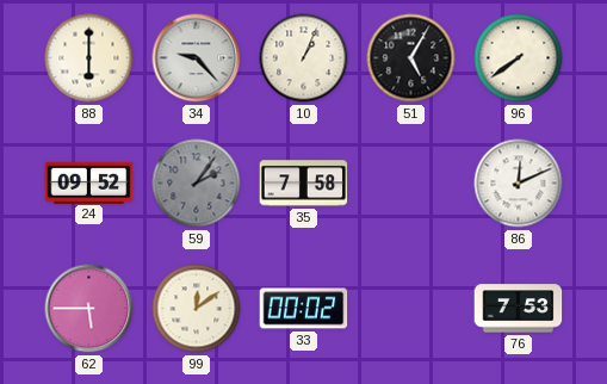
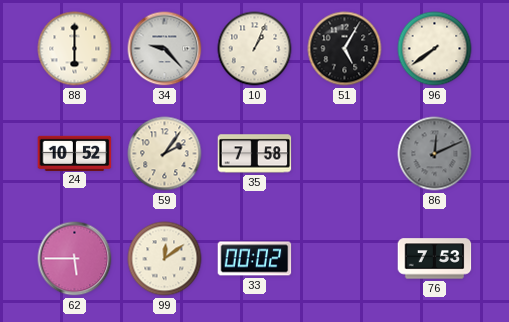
24: 09:52 -> 10:52 (75, 153)
59 dial: grey -> cream (165, 154)
86 dial: white -> grey (435, 154)
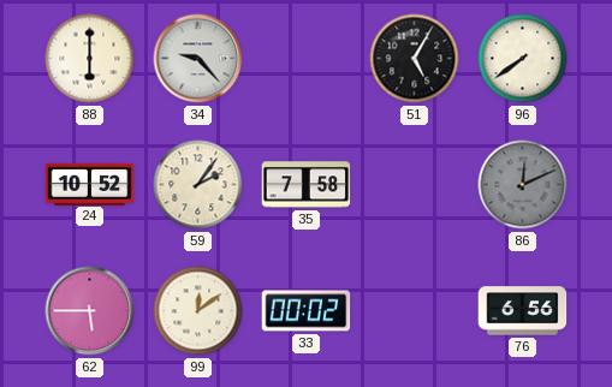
10: 1:04 -> none (255, 49)
76: 7:53 -> 6:56 (523, 311)
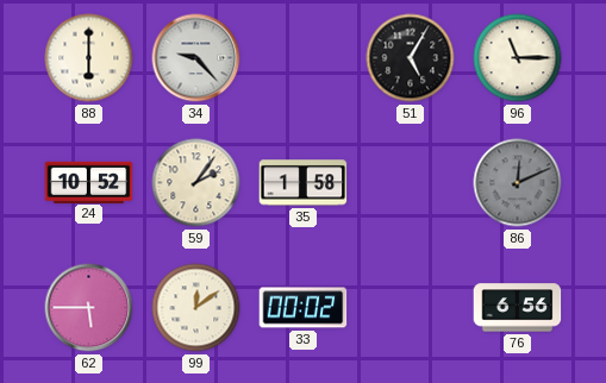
96: 7:39 -> 11:15 (518, 58)
35: 7:58 -> 1:58 (304, 183)
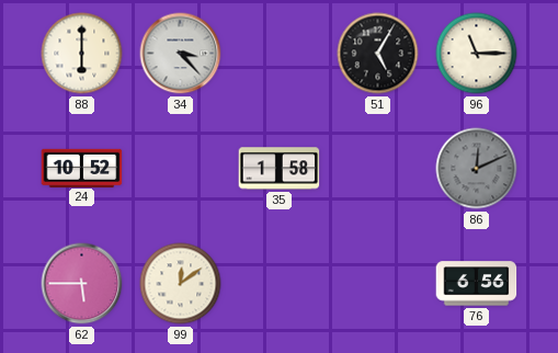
34: 9:23 -> 3:23 (181, 54)
59: 2:06 -> none (196, 183)
33: 00:02 -> none (304, 308)
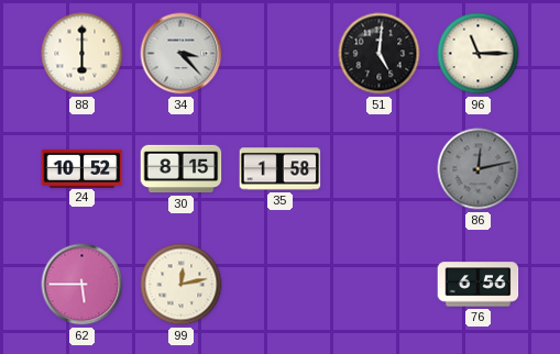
51: 5:05 -> 5:01 (380, 54)
30: none -> 8:15 (182, 169)
86: 12:11 -> 12:13 (479, 169)
99: 12:09 -> 12:13 (182, 285)
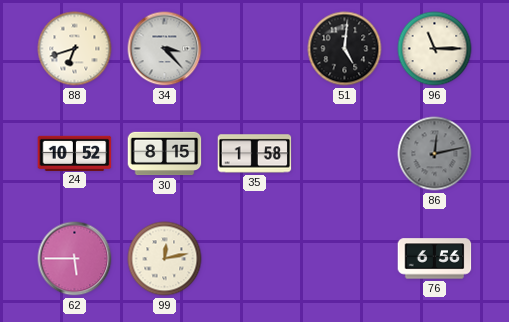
88: 6:00 -> 6:42 (75, 49)
